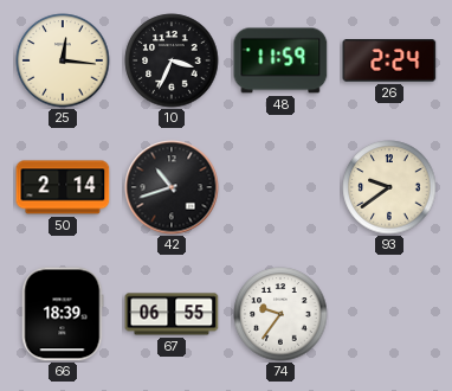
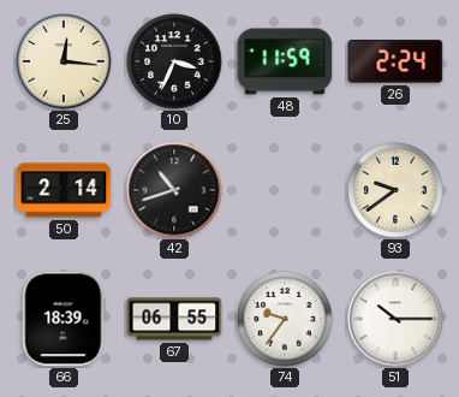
51: none -> 10:15 (395, 319)
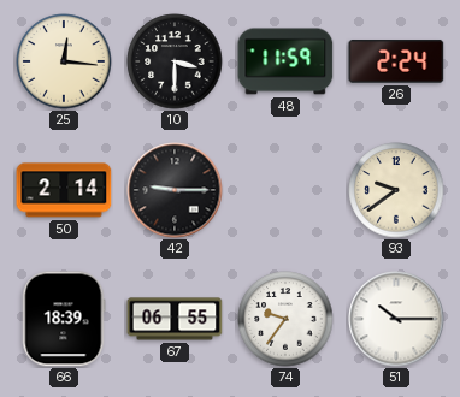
10: 3:34 -> 3:30 (175, 61)
42: 10:42 -> 9:15 (175, 190)
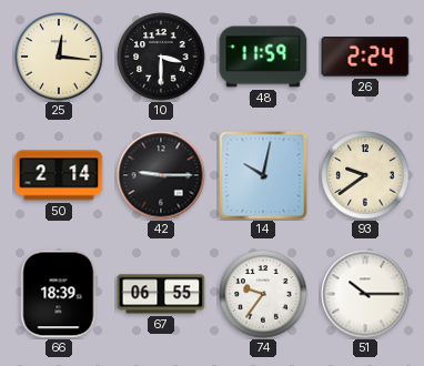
14: none -> 10:02 (263, 175)
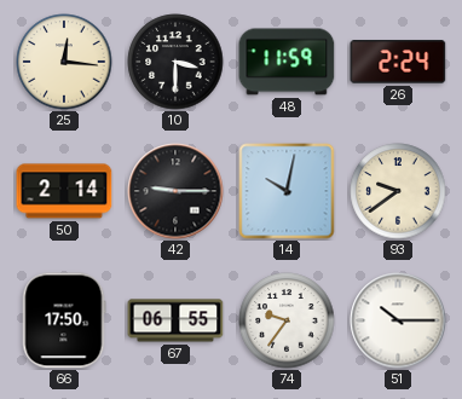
66: 18:39 -> 17:50 (64, 320)
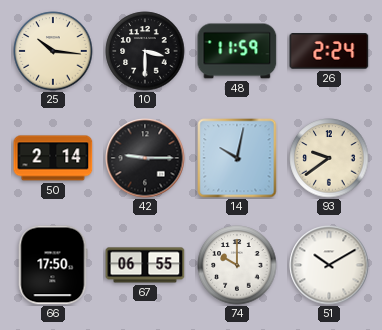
25: 12:16 -> 10:16 (53, 51)
74: 9:36 -> 10:00 (237, 265)
51: 10:15 -> 10:10 (329, 265)
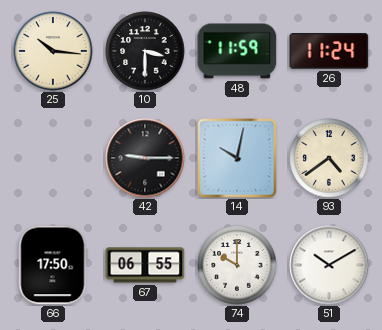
26: 2:24 -> 11:24 (329, 51)
50: 2:14 -> none (53, 158)
93: 9:39 -> 4:39 (329, 158)
